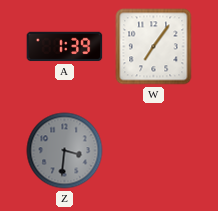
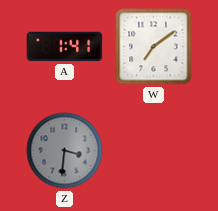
A: 1:39 -> 1:41 (65, 47)
W: 7:06 -> 7:09 (154, 47)
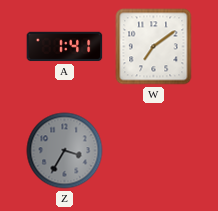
Z: 3:31 -> 3:35 (65, 151)
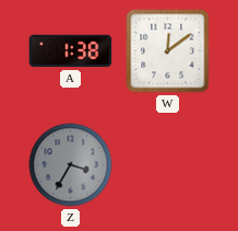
A: 1:41 -> 1:38 (71, 51)
W: 7:09 -> 12:09 (168, 51)
